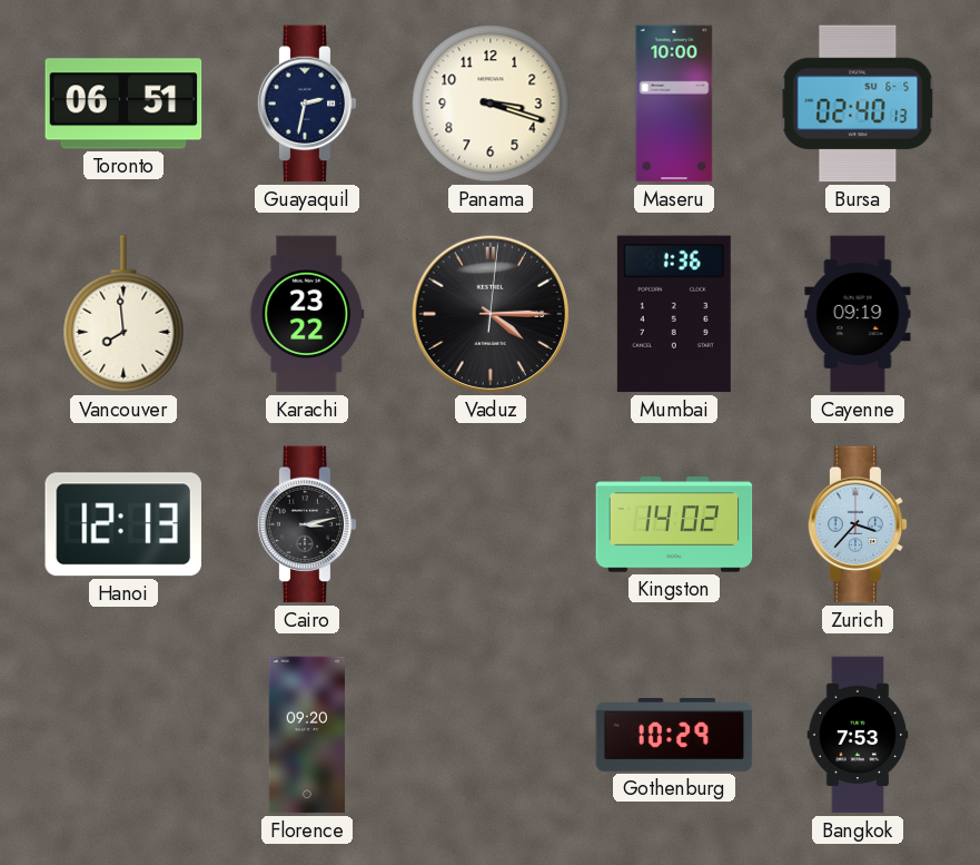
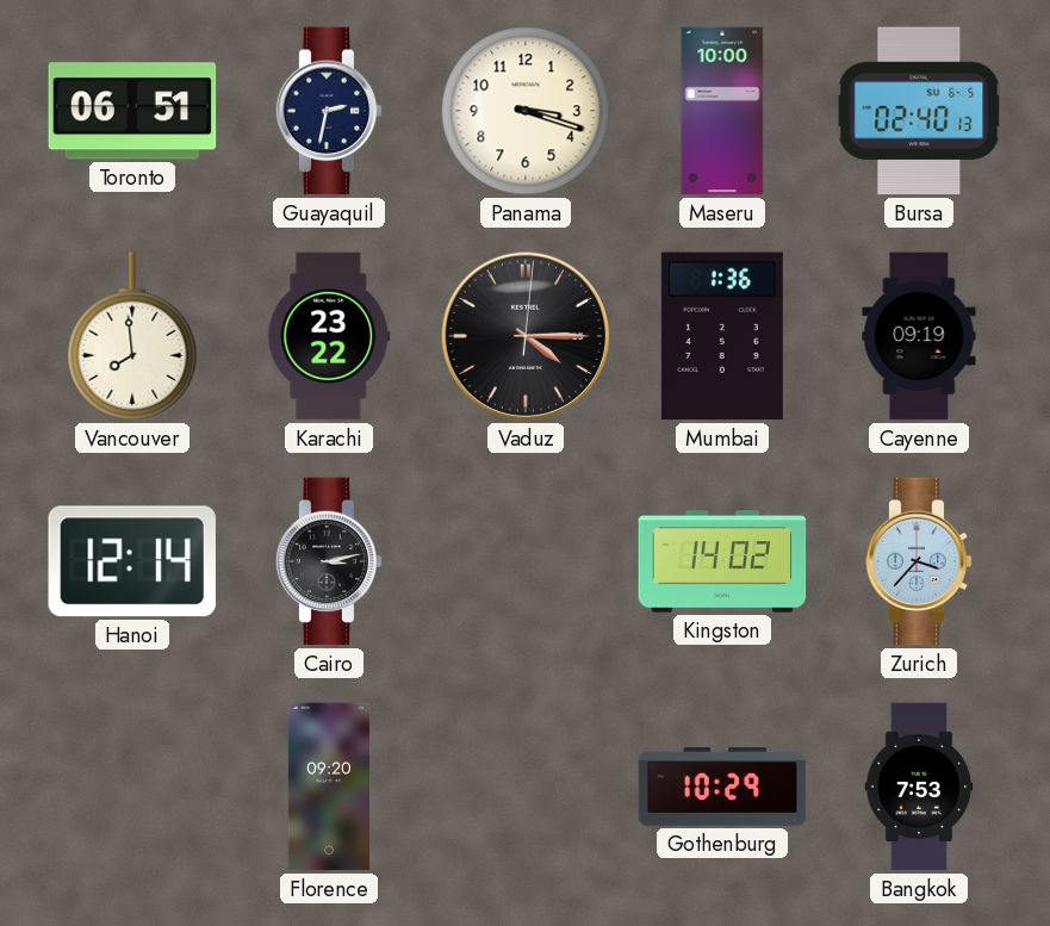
Hanoi: 12:13 -> 12:14 (132, 561)
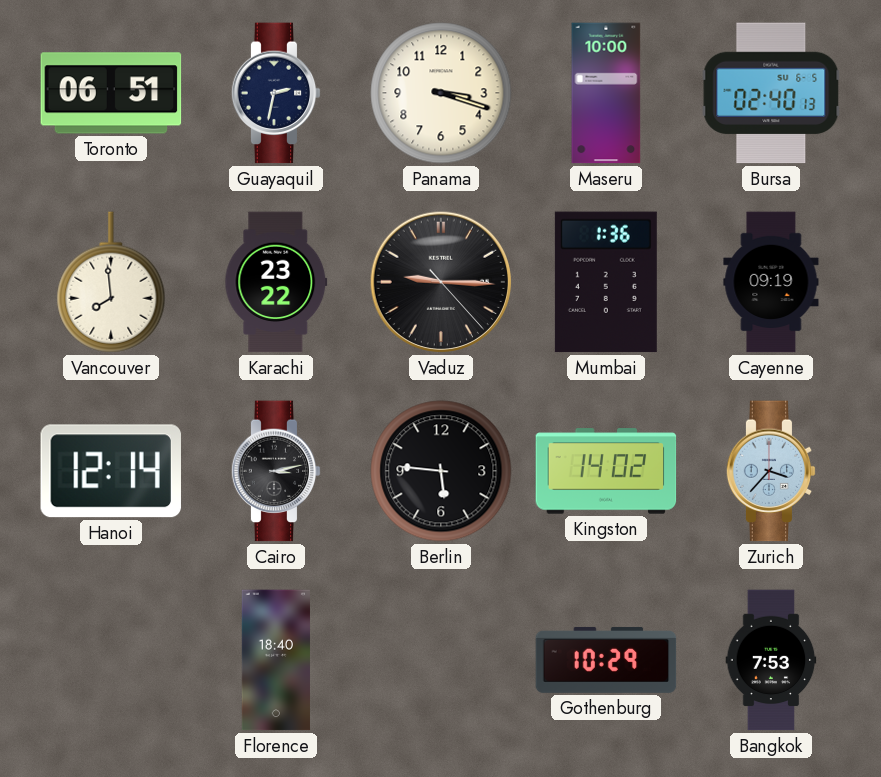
Vaduz: 4:15 -> 9:15 (441, 282)
Berlin: none -> 5:46 (441, 471)
Florence: 09:20 -> 18:40 (276, 660)
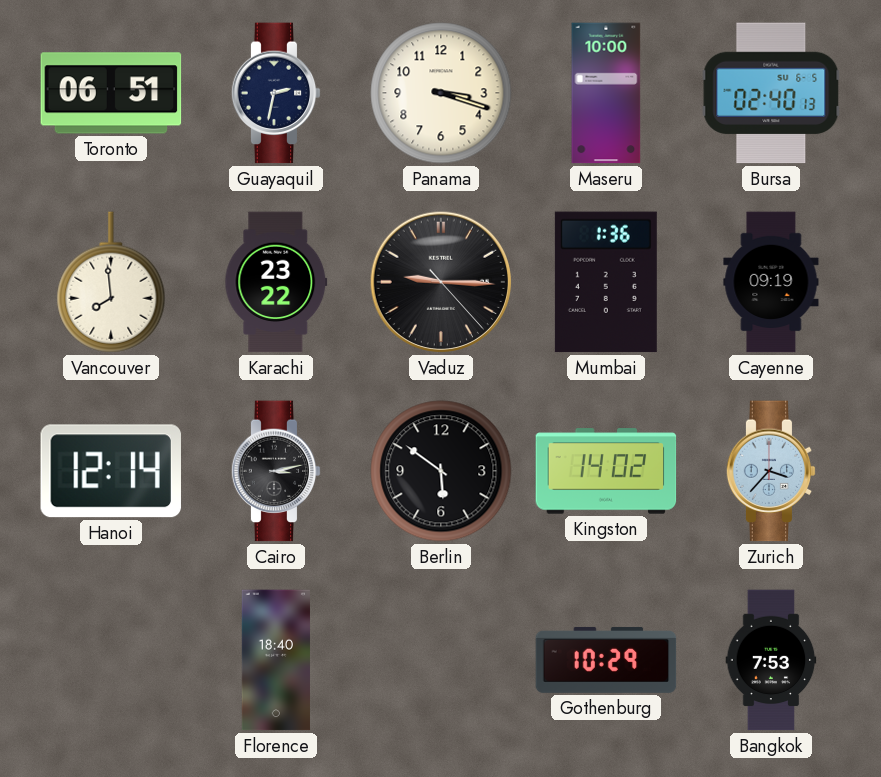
Berlin: 5:46 -> 5:51 (441, 471)
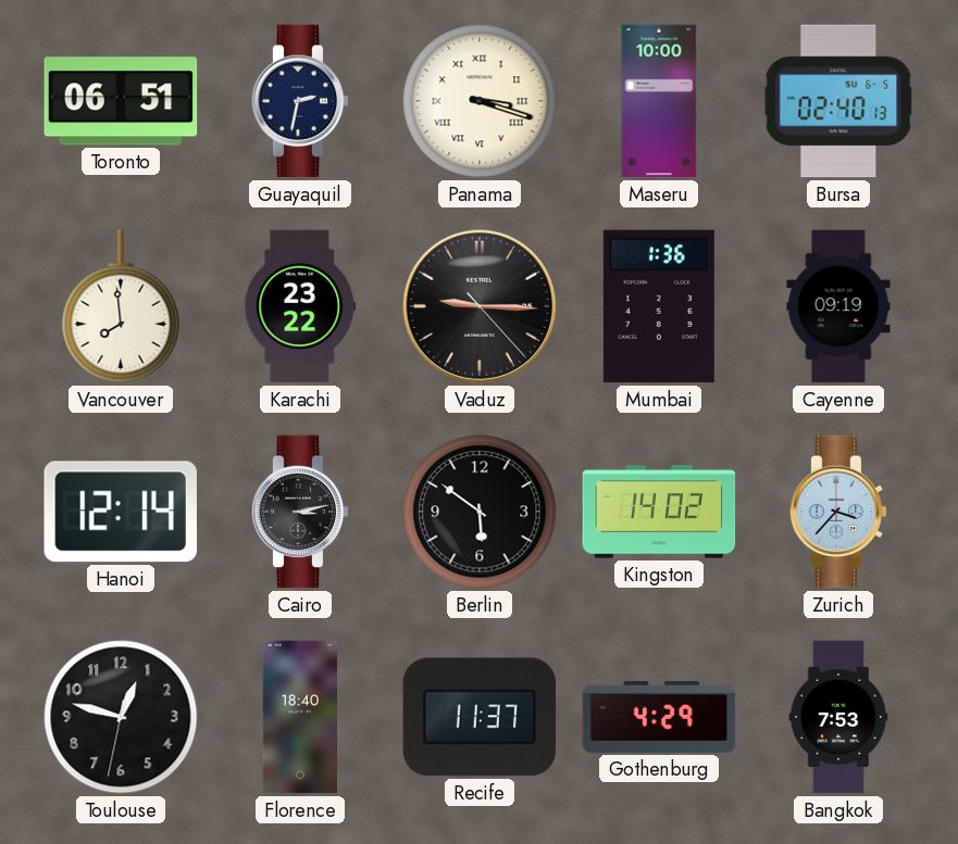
Panama numerals: Arabic -> Roman (480, 101)
Toulouse: none -> 12:47 (121, 717)
Recife: none -> 11:37 (480, 717)
Gothenburg: 10:29 -> 4:29 (659, 717)
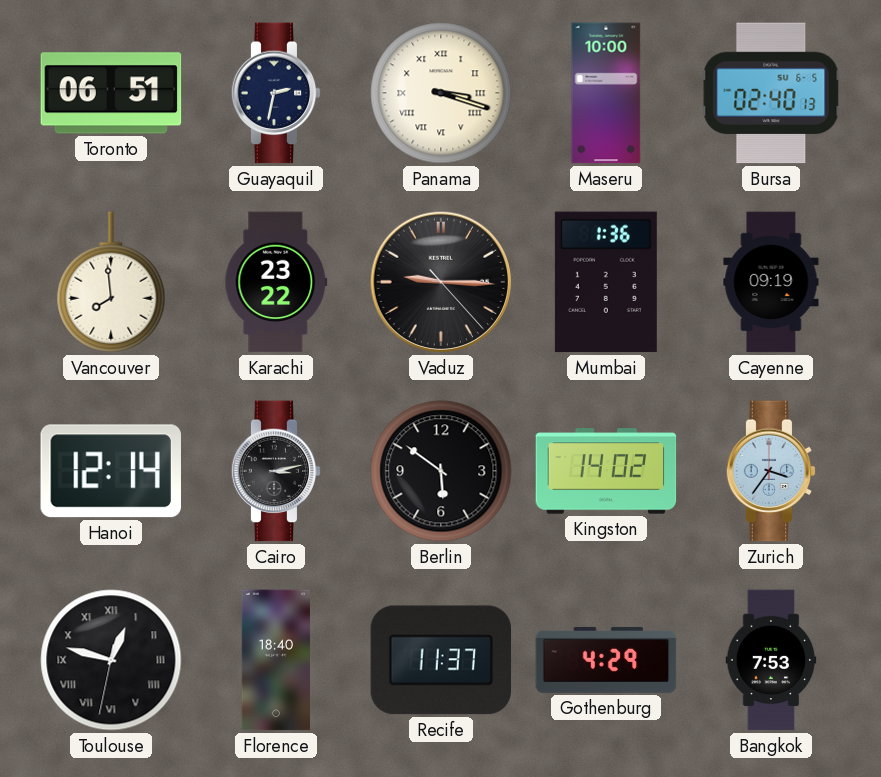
Zurich: 3:37 -> 3:36 (771, 471)
Toulouse numerals: Arabic -> Roman (111, 660)
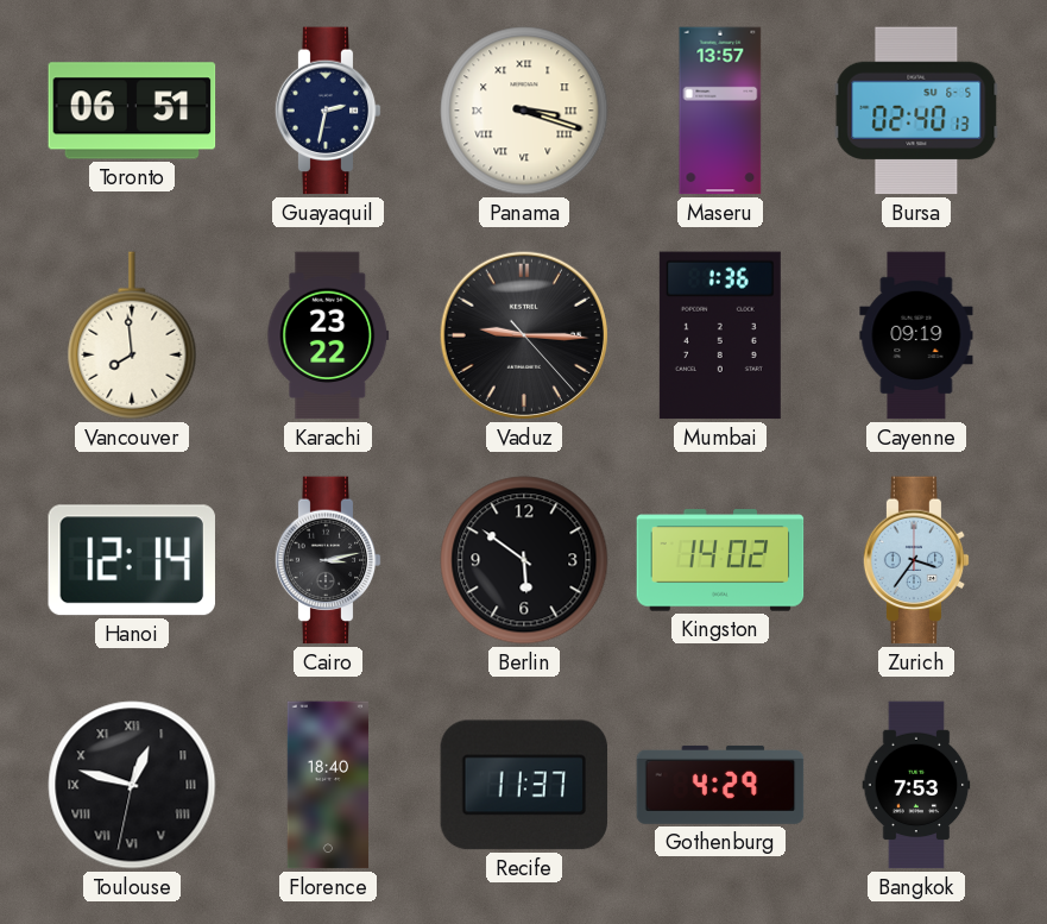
Maseru: 10:00 -> 13:57 (720, 111)
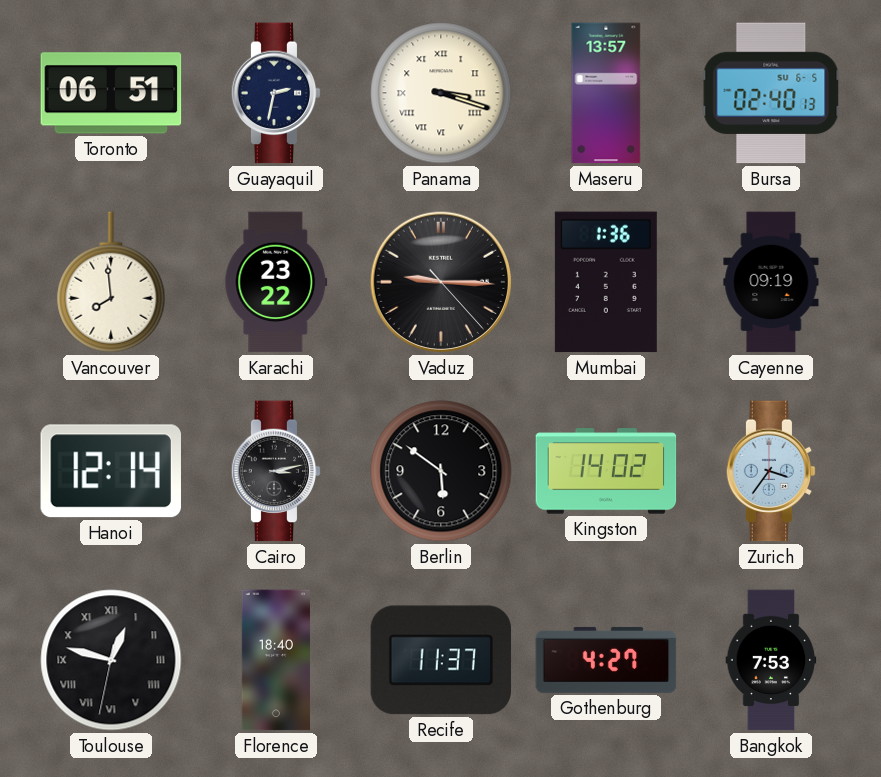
Gothenburg: 4:29 -> 4:27 (606, 660)
